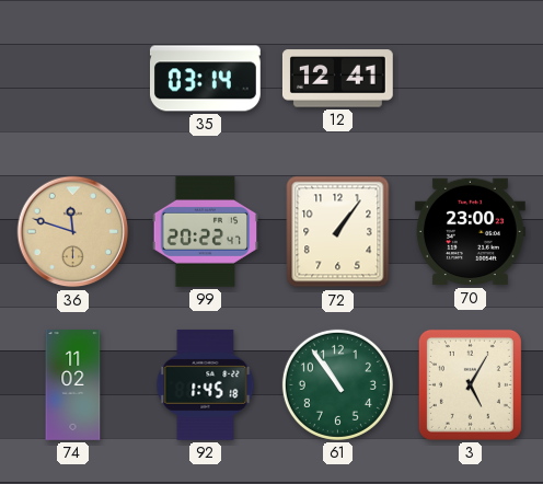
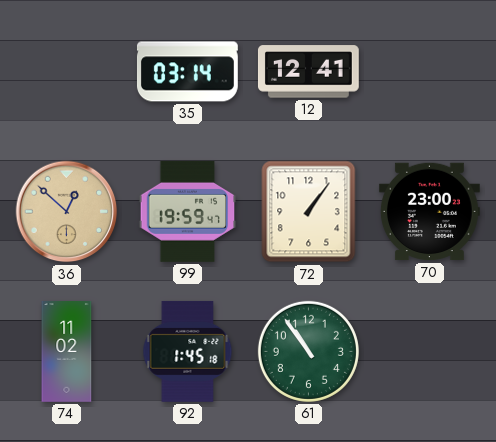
36: 11:48 -> 12:52 (67, 212)
99: 20:22 -> 19:59 (188, 211)
3: 5:05 -> none (470, 384)
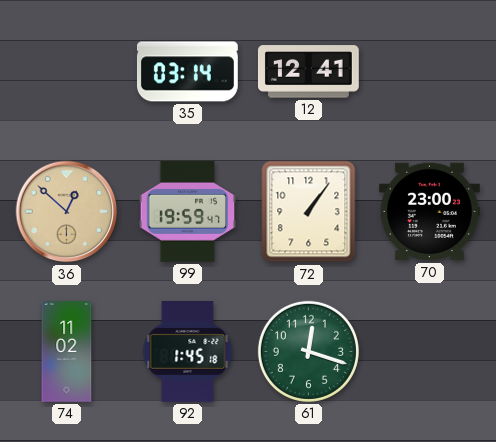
61: 10:54 -> 12:18 (308, 351)
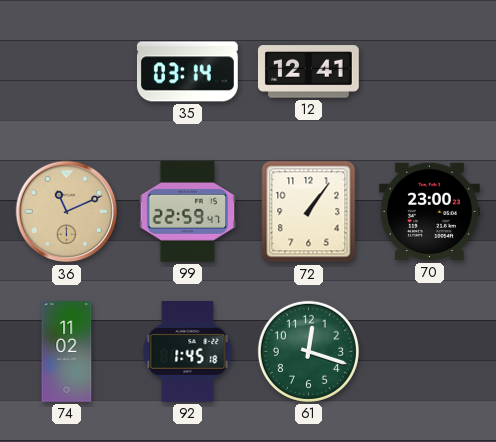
36: 12:52 -> 11:11 (67, 212)
99: 19:59 -> 22:59 (188, 211)
